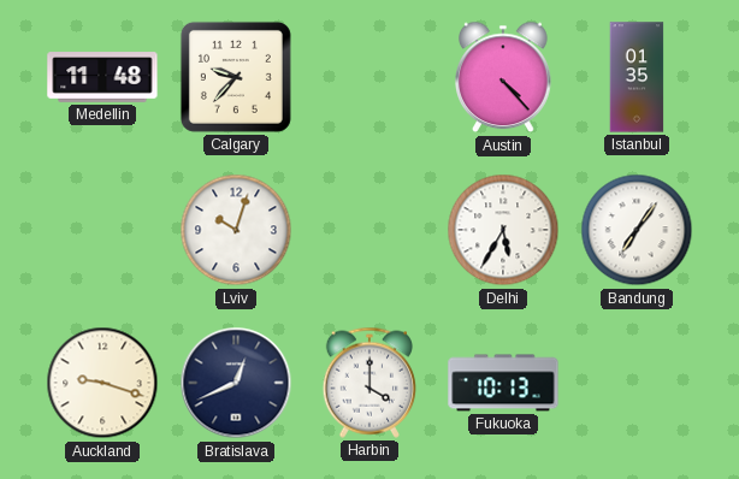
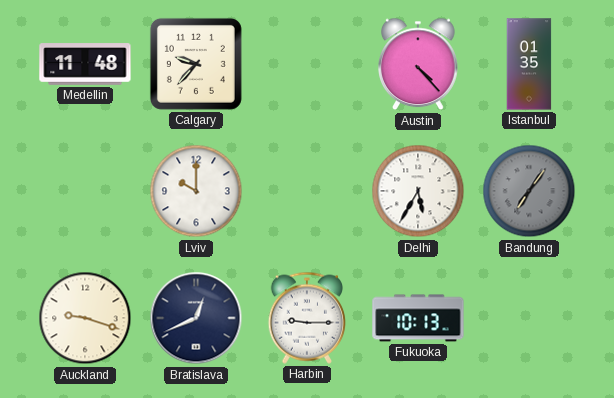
Lviv: 10:03 -> 10:00 (196, 191)
Bandung dial: white -> grey (529, 191)
Harbin: 4:00 -> 9:15 (306, 318)
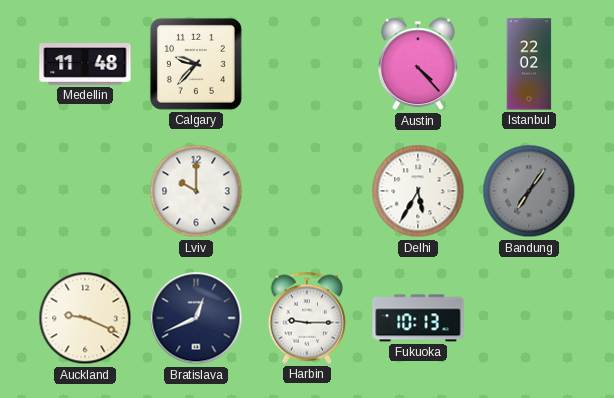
Istanbul: 01:35 -> 22:02 (529, 64)
Auckland: 9:18 -> 9:19 (85, 318)
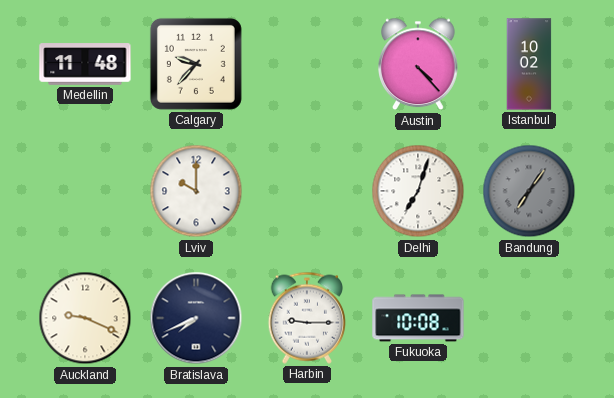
Istanbul: 22:02 -> 10:02 (529, 64)
Delhi: 5:35 -> 7:03 (418, 191)
Bratislava: 12:41 -> 7:41 (196, 318)
Fukuoka: 10:13 -> 10:08 (418, 318)
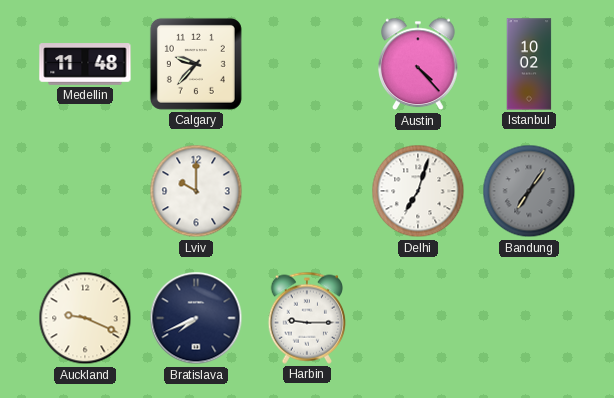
Fukuoka: 10:08 -> none (418, 318)
